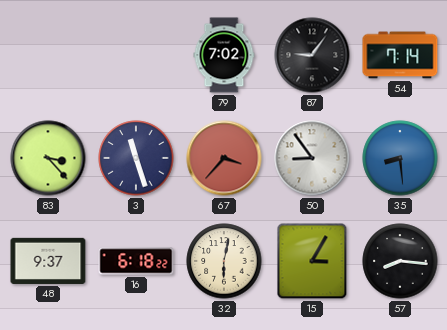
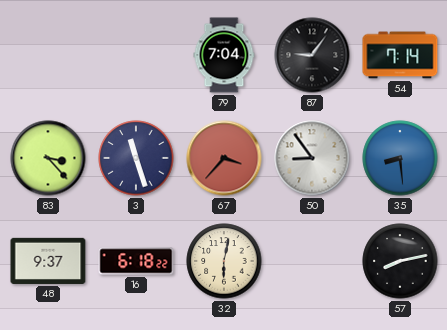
79: 7:02 -> 7:04 (224, 55)
15: 3:05 -> none (312, 261)
57: 8:16 -> 8:13 (400, 261)
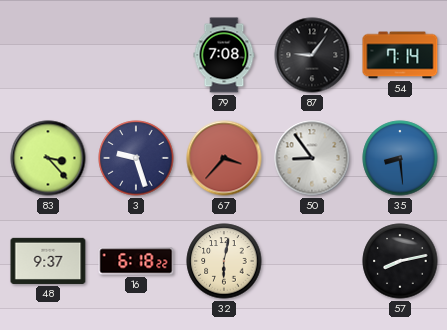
79: 7:04 -> 7:08 (224, 55)
3: 11:27 -> 9:27 (136, 158)
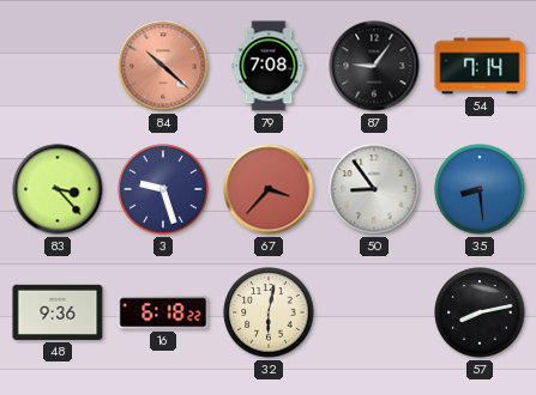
84: none -> 10:22 (163, 66)
48: 9:37 -> 9:36 (58, 312)
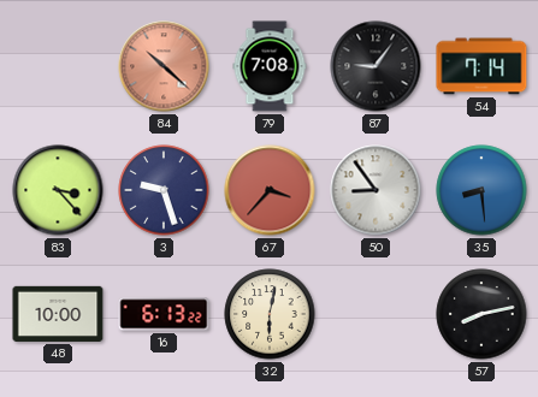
48: 9:36 -> 10:00 (58, 314)
16: 6:18 -> 6:13 (164, 314)
